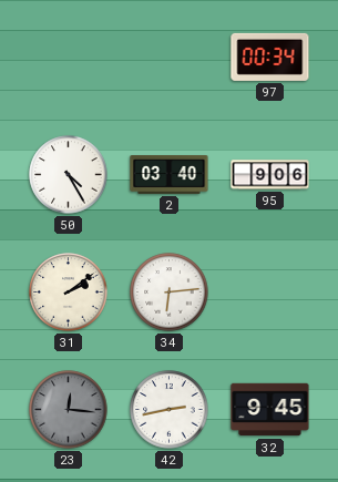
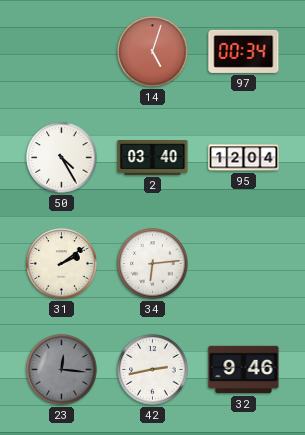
14: none -> 5:03 (153, 52)
95: 9:06 -> 12:04 (244, 158)
32: 9:45 -> 9:46 (244, 370)
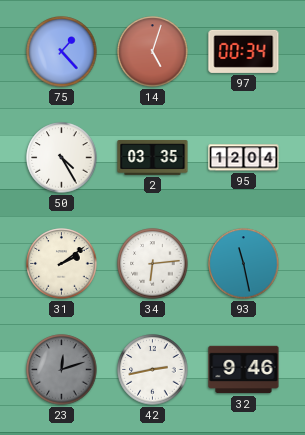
75: none -> 1:23 (62, 52)
2: 03:40 -> 03:35 (153, 158)
93: none -> 11:28 (244, 264)
23: 12:16 -> 12:12 (62, 370)
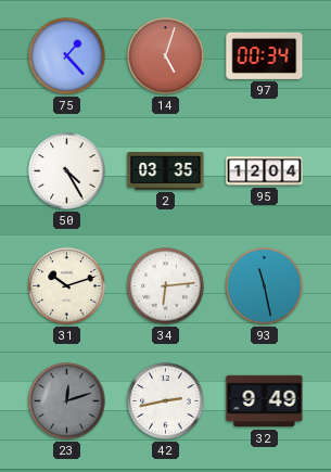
31: 2:09 -> 10:12 (67, 286)
32: 9:46 -> 9:49 (265, 401)
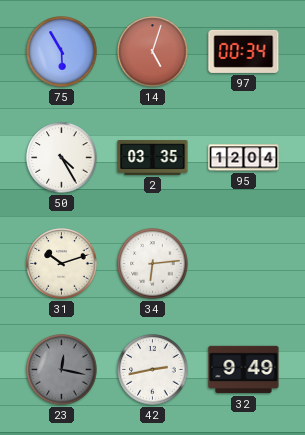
75: 1:23 -> 5:55 (62, 52)
93: 11:28 -> none (265, 286)
23: 12:12 -> 12:17 (62, 370)
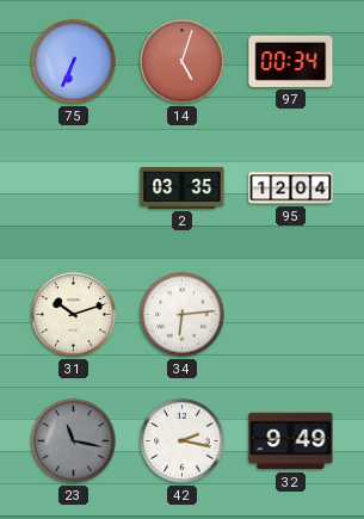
75: 5:55 -> 6:34 (74, 62)
50: 4:25 -> none (62, 158)
23: 12:17 -> 11:17 (74, 441)
42: 2:43 -> 2:17 (183, 441)
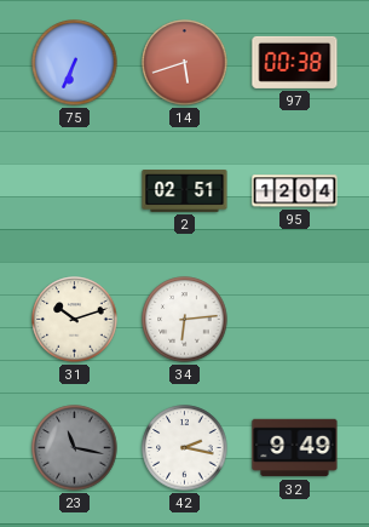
14: 5:03 -> 5:42 (185, 63)
97: 00:34 -> 00:38 (295, 62)
2: 03:35 -> 02:51 (185, 191)
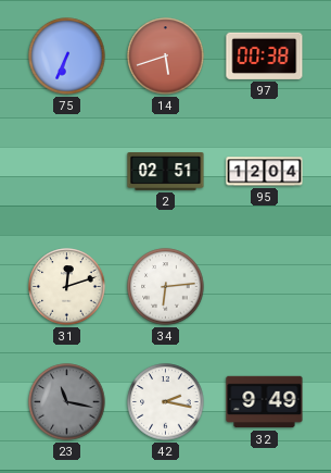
31: 10:12 -> 12:12 (67, 287)
